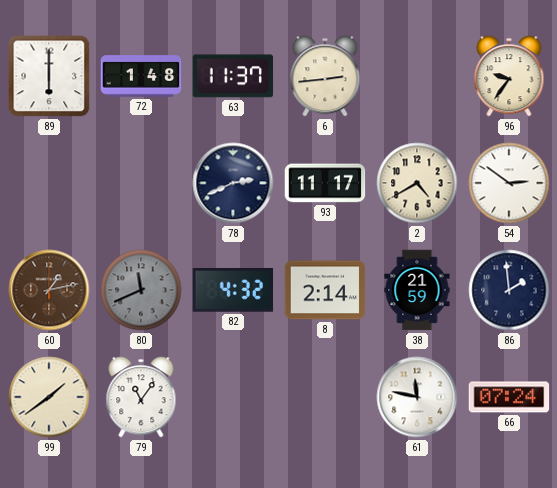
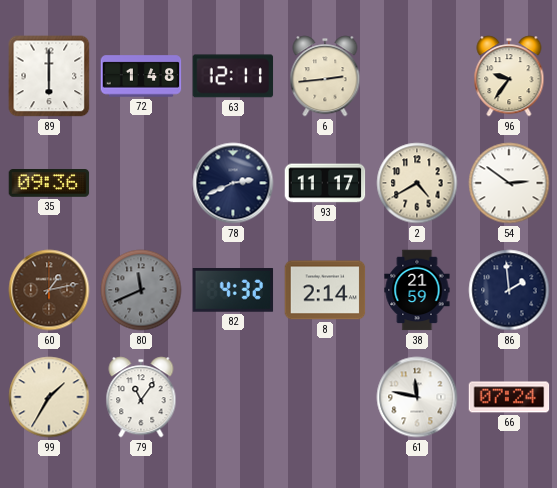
63: 11:37 -> 12:11 (233, 76)
35: none -> 09:36 (49, 184)
99: 1:39 -> 1:35 (49, 397)
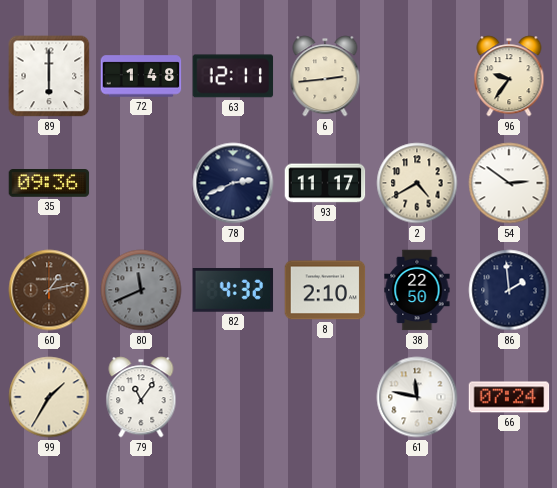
8: 2:14 -> 2:10 (325, 290)
38: 21:59 -> 22:50 (417, 290)
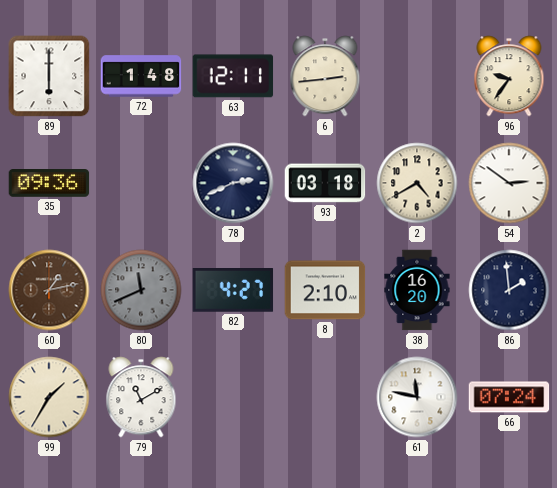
93: 11:17 -> 03:18 (325, 183)
82: 4:32 -> 4:27 (233, 290)
38: 22:50 -> 16:20 (417, 290)
79: 11:06 -> 11:10 (141, 397)
